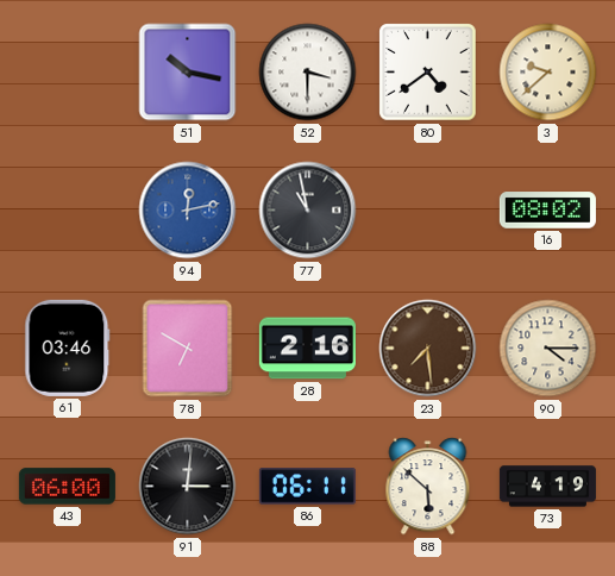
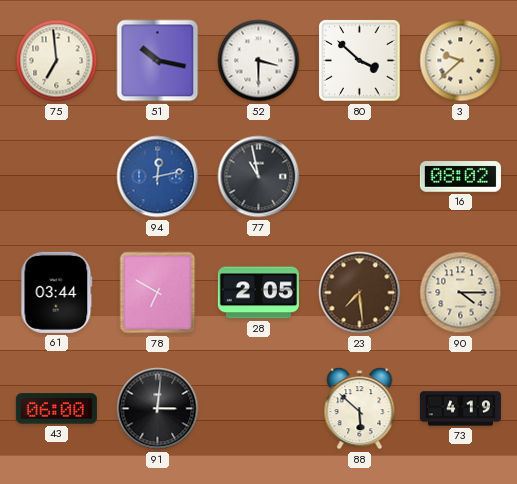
75: none -> 6:59 (57, 61)
80: 4:39 -> 3:52 (360, 61)
61: 03:46 -> 03:44 (57, 292)
28: 2:16 -> 2:05 (258, 293)
86: 06:11 -> none (307, 487)
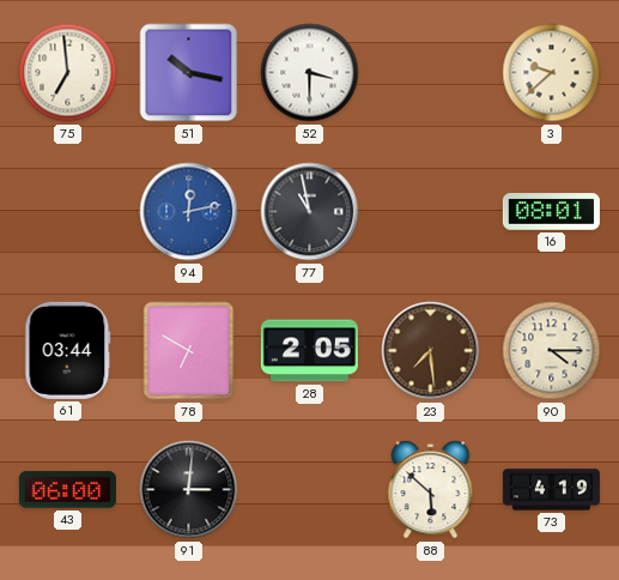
80: 3:52 -> none (360, 61)
16: 08:02 -> 08:01 (551, 212)
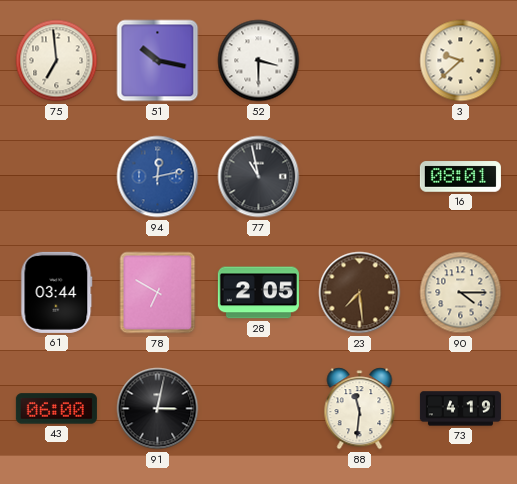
91: 3:01 -> 3:02 (158, 409)
88: 5:52 -> 11:31 (360, 409)
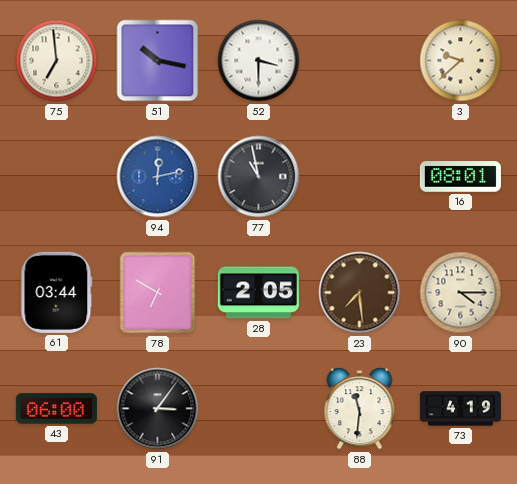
91: 3:02 -> 3:06 (158, 409)
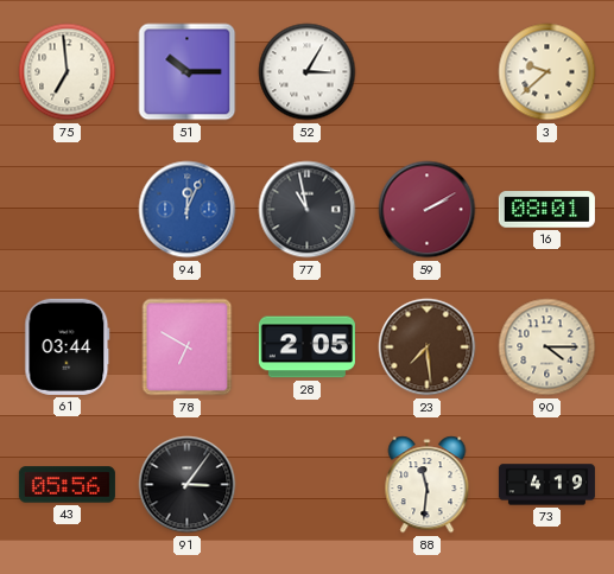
51: 10:17 -> 10:15 (188, 72)
52: 3:30 -> 3:05 (308, 72)
94: 12:13 -> 12:04 (188, 210)
59: none -> 2:10 (428, 210)
43: 06:00 -> 05:56 (67, 485)
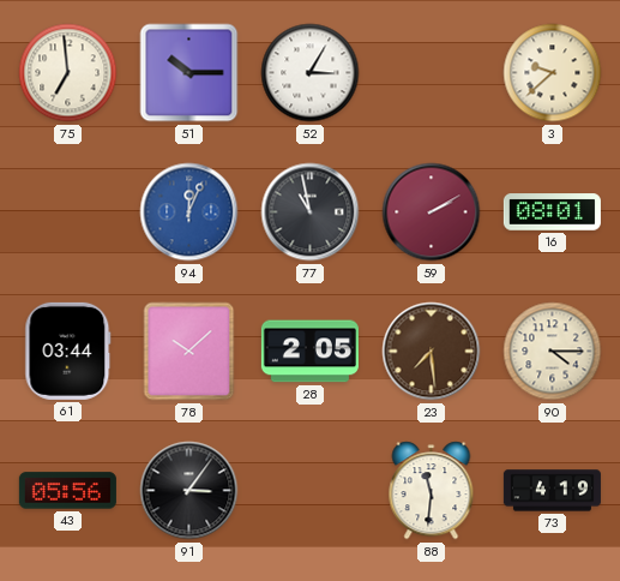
78: 6:50 -> 10:08 (189, 352)
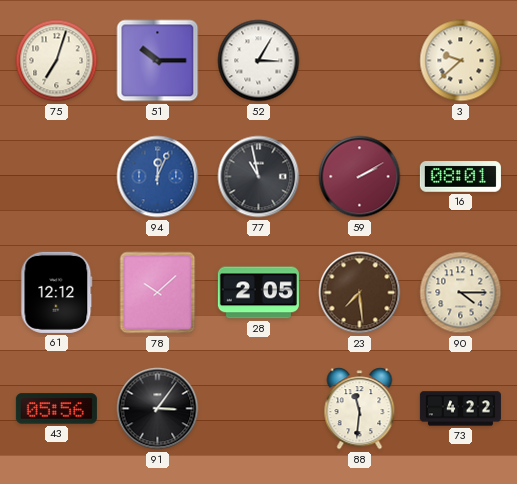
75: 6:59 -> 7:03 (57, 61)
61: 03:44 -> 12:12 (57, 292)
73: 4:19 -> 4:22 (460, 409)
